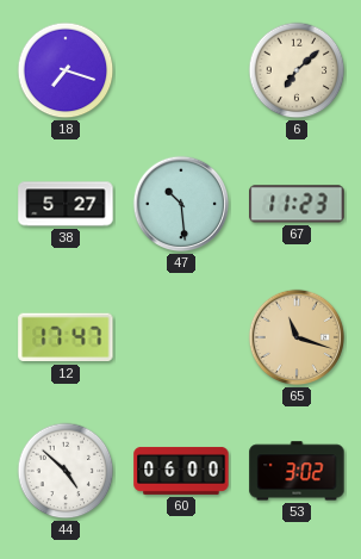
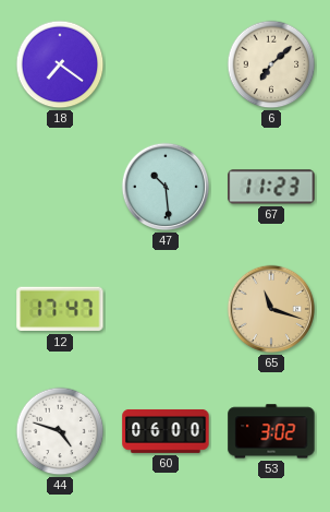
18: 7:18 -> 7:21 (60, 64)
38: 5:27 -> none (66, 204)
44: 4:52 -> 4:48 (60, 431)
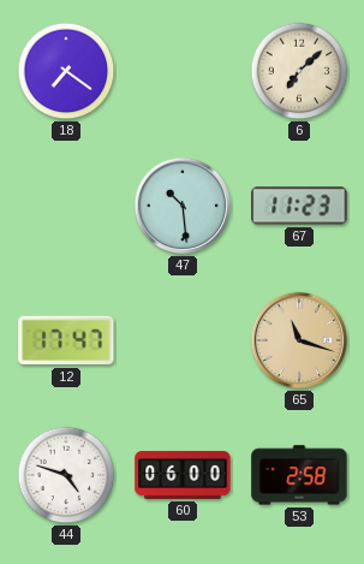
53: 3:02 -> 2:58 (299, 475)
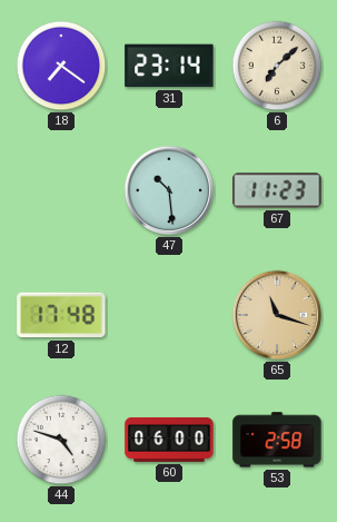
31: none -> 23:14 (169, 66)
12: 17:47 -> 17:48 (61, 315)
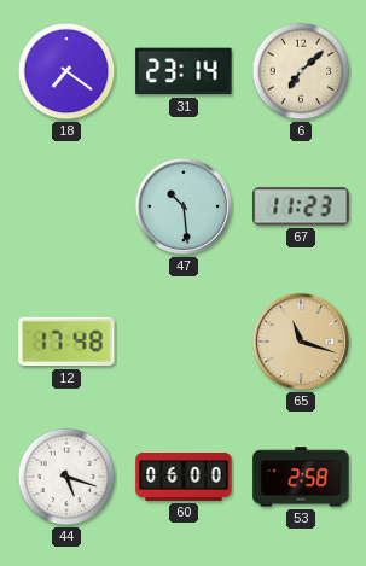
44: 4:48 -> 5:18 (66, 477)
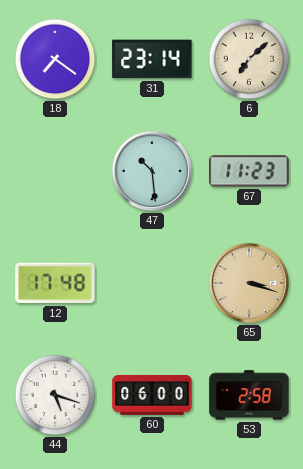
65: 11:18 -> 3:18 (249, 283)
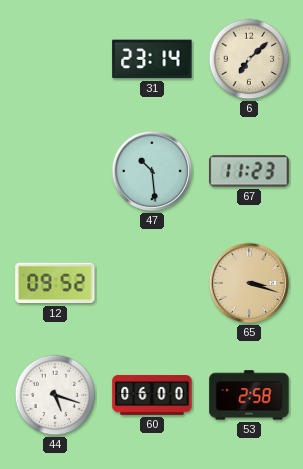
18: 7:21 -> none (55, 59)
12: 17:48 -> 09:52 (55, 283)
